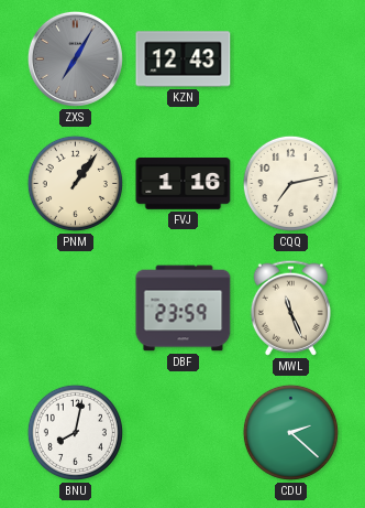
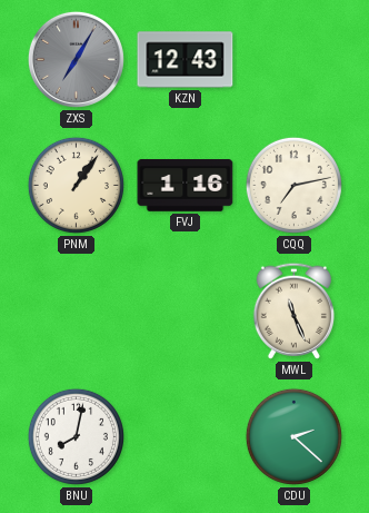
DBF: 23:59 -> none (184, 309)
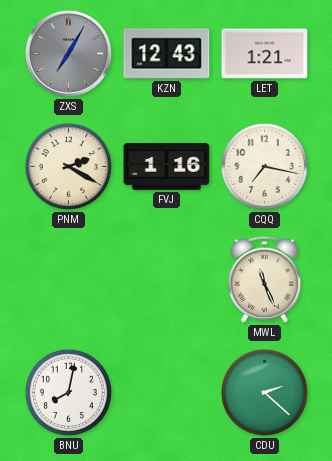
LET: none -> 1:21 (265, 54)
PNM: 1:06 -> 2:20 (68, 166)
CQQ: 7:13 -> 7:17 (264, 166)
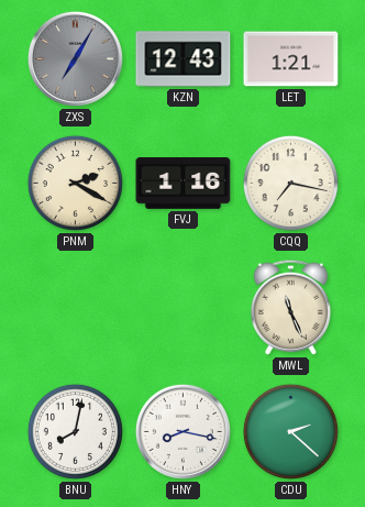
HNY: none -> 8:17 (182, 431)
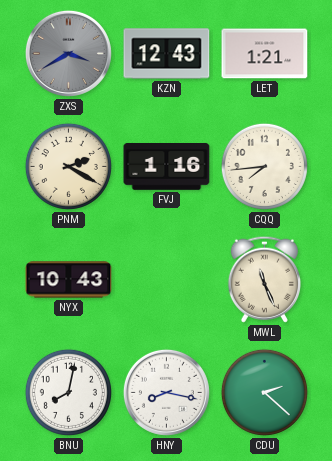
ZXS: 7:05 -> 3:40 (68, 53)
CQQ: 7:17 -> 7:44 (264, 166)
NYX: none -> 10:43 (69, 280)
